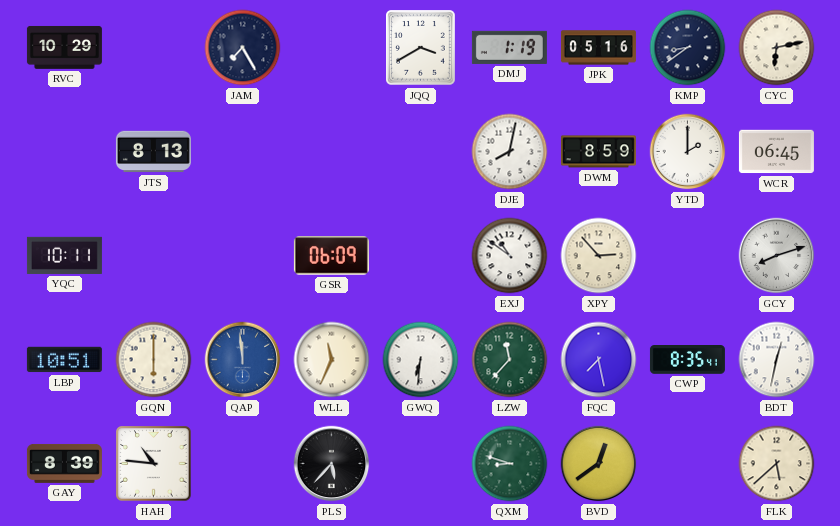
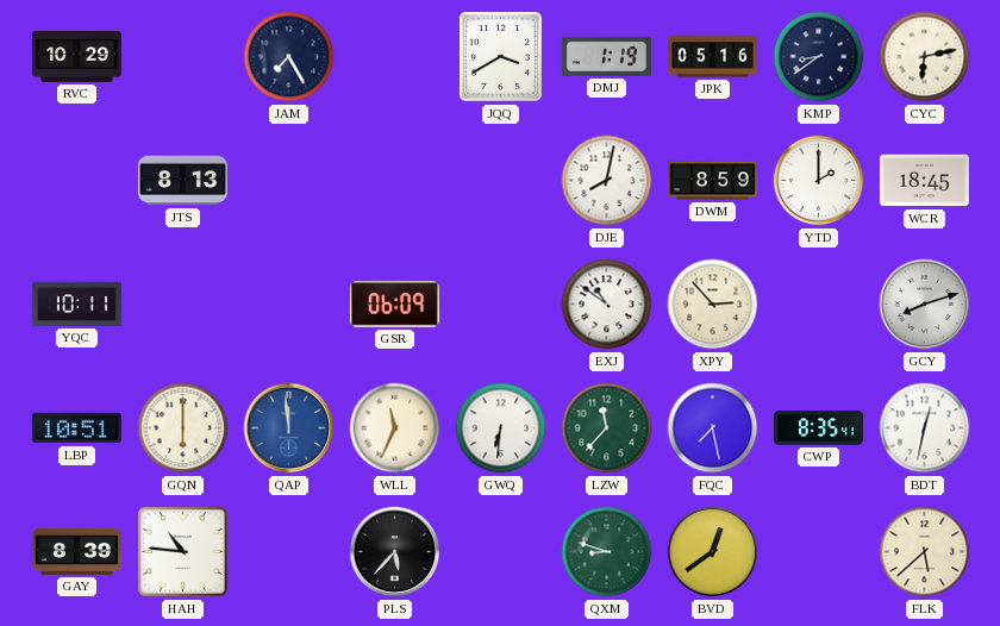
WCR: 06:45 -> 18:45 (924, 181)
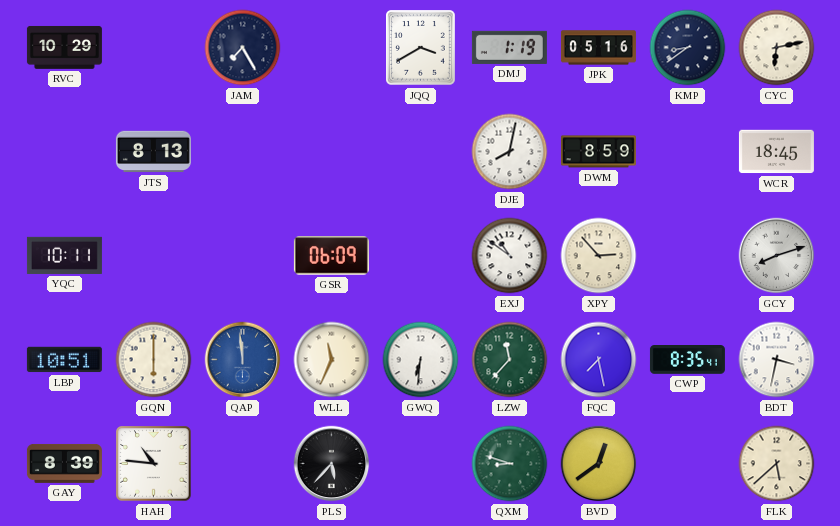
YTD: 2:00 -> none (819, 181)
BDT: 12:32 -> 3:32 (777, 360)
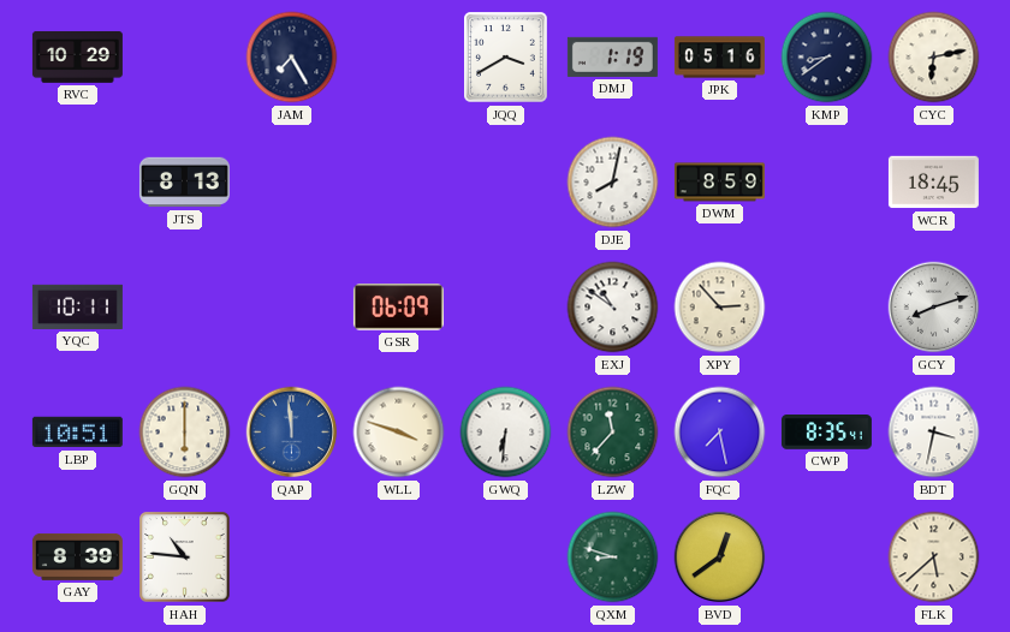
WLL: 11:34 -> 3:48 (399, 433)
PLS: 5:37 -> none (332, 464)
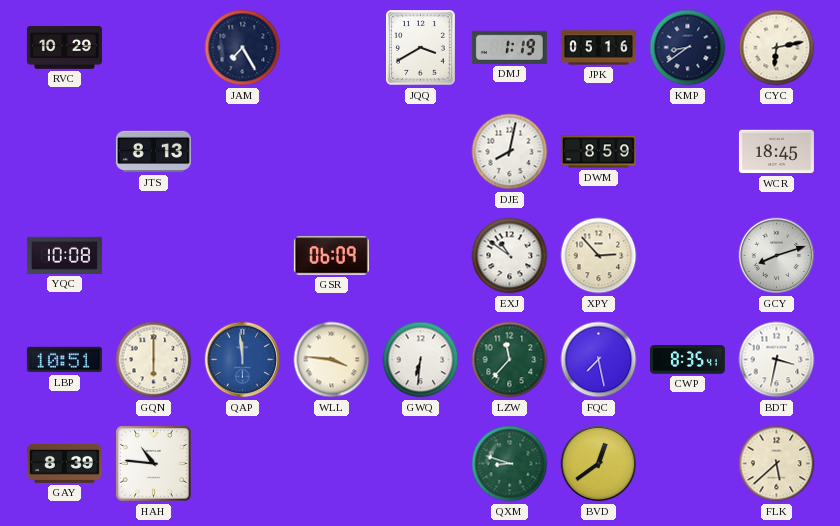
YQC: 10:11 -> 10:08 (64, 255)
WLL: 3:48 -> 3:46 (332, 360)
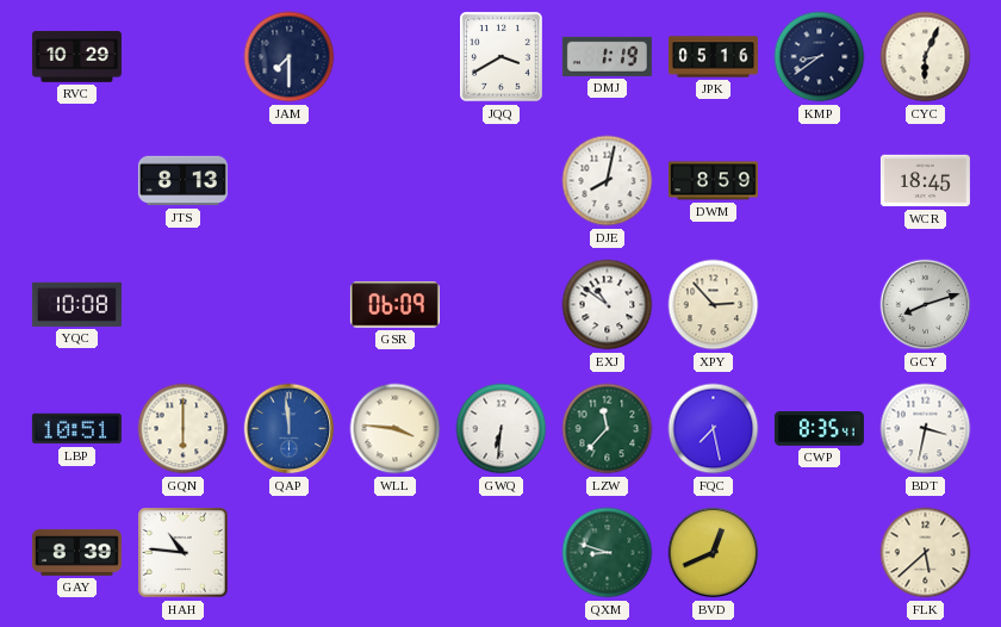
JAM: 7:25 -> 7:30 (290, 57)
CYC: 6:13 -> 6:04 (926, 57)
BVD: 12:39 -> 12:41 (714, 553)
